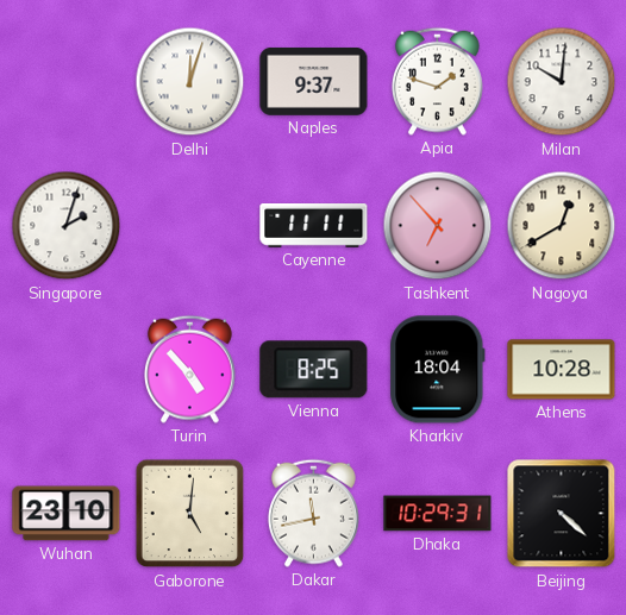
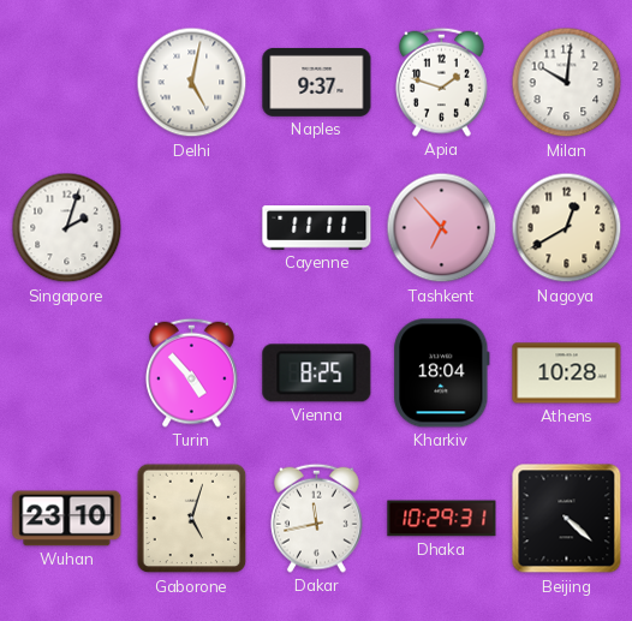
Delhi: 12:03 -> 5:02 (192, 83)
Gaborone: 5:01 -> 5:03 (192, 519)
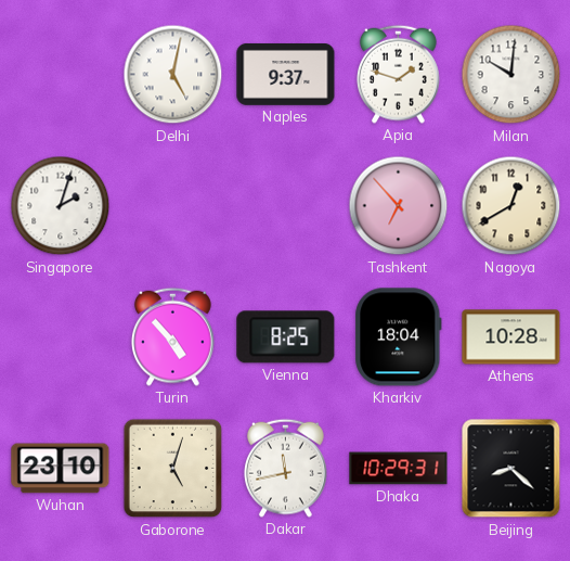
Cayenne: 11:11 -> none (317, 228)
Beijing: 4:22 -> 8:22 (511, 469)
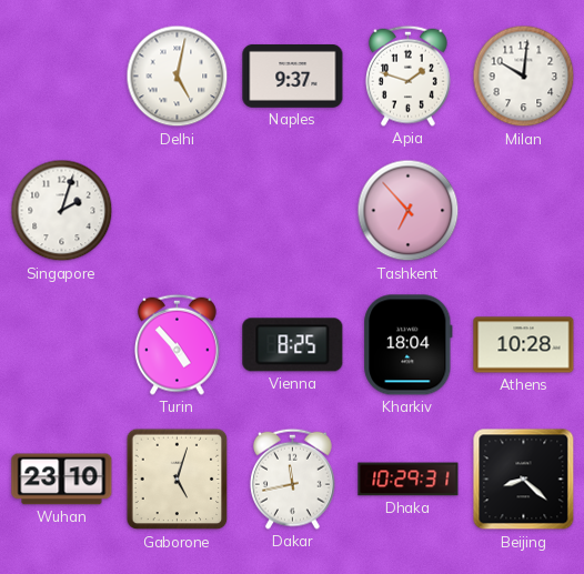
Nagoya: 12:40 -> none (511, 206)
